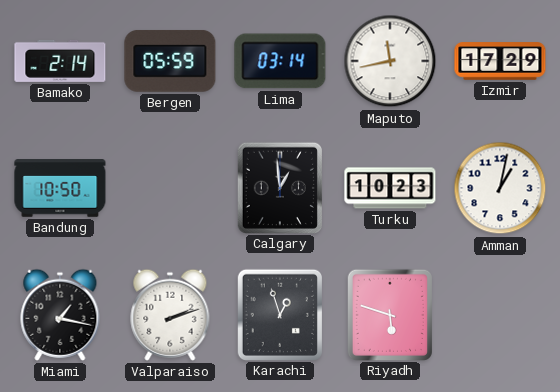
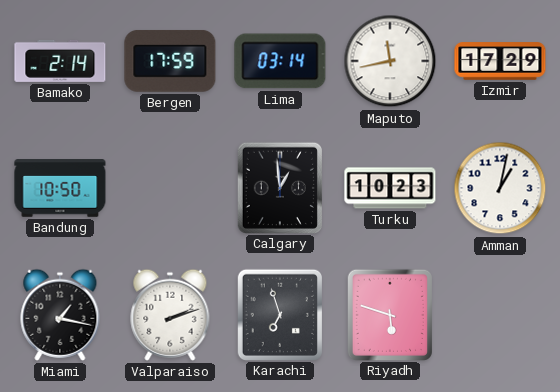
Bergen: 05:59 -> 17:59 (170, 61)
Karachi: 12:57 -> 6:57 (280, 314)
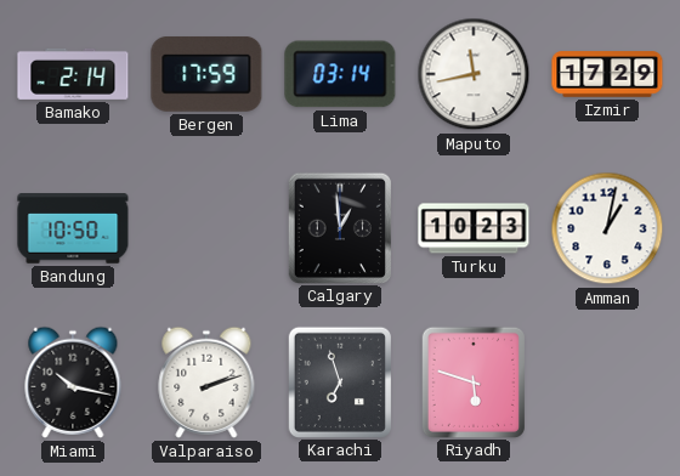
Miami: 1:17 -> 10:17 (73, 382)
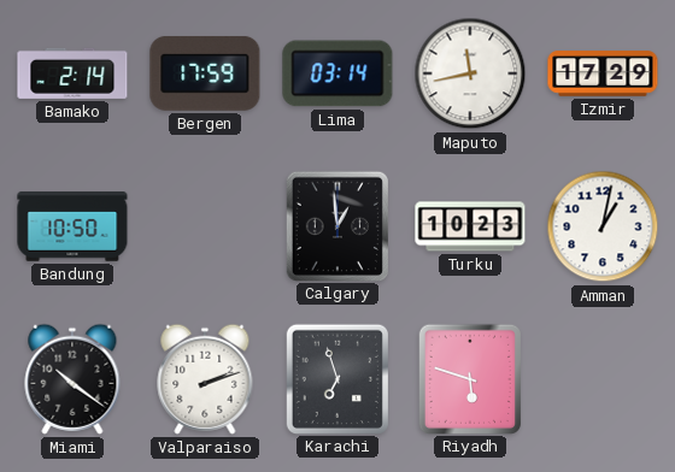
Miami: 10:17 -> 10:21 (72, 379)
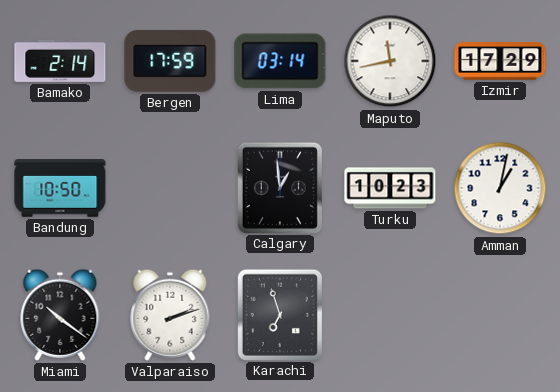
Riyadh: 5:48 -> none (470, 378)
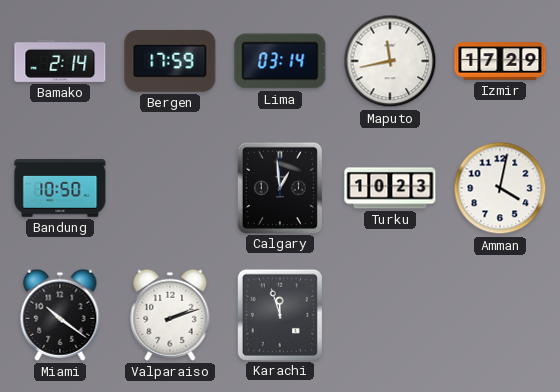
Amman: 1:02 -> 4:02 (500, 188)
Karachi: 6:57 -> 11:57 (280, 314)
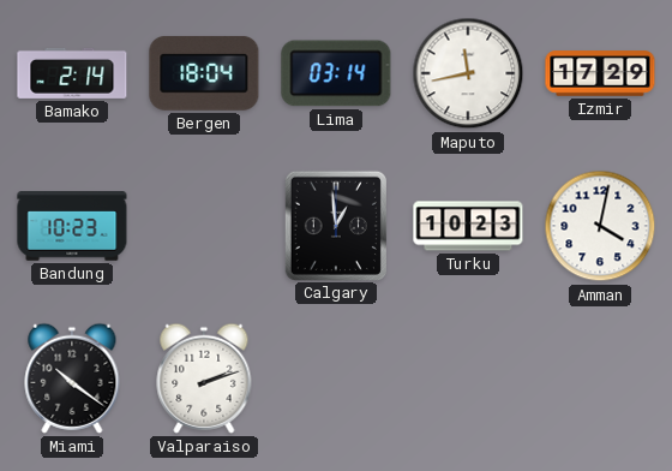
Bergen: 17:59 -> 18:04 (204, 73)
Bandung: 10:50 -> 10:23 (72, 226)
Karachi: 11:57 -> none (280, 314)
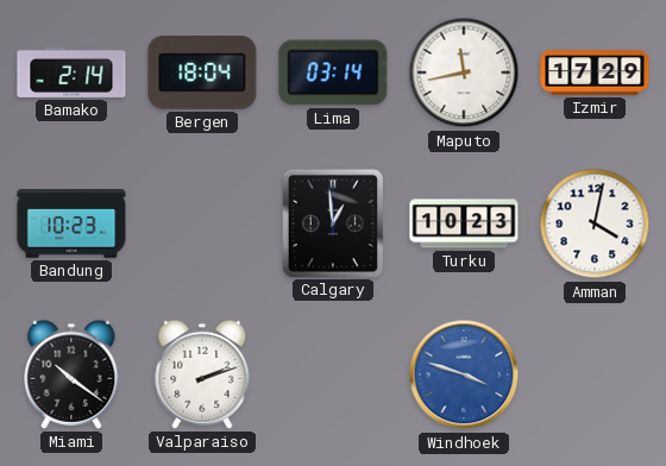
Windhoek: none -> 3:48 (464, 374)
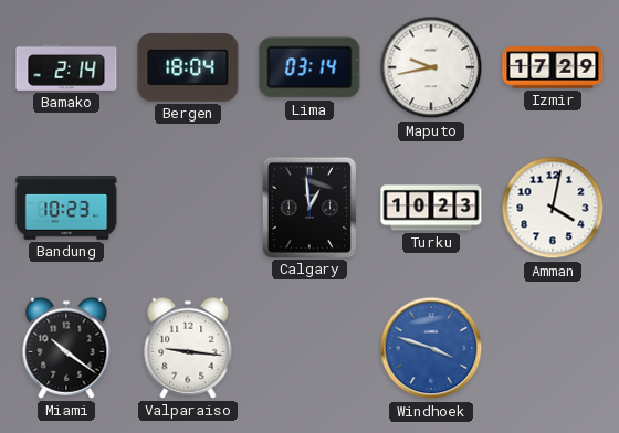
Maputo: 11:43 -> 9:43 (431, 67)
Valparaiso: 2:12 -> 9:16 (188, 348)
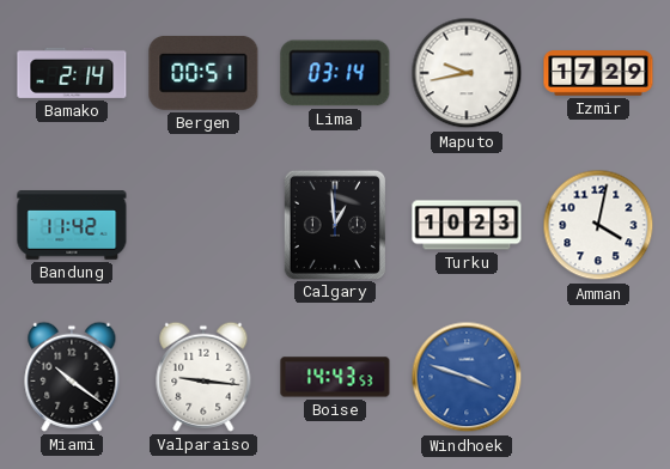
Bergen: 18:04 -> 00:51 (203, 73)
Bandung: 10:23 -> 11:42 (72, 225)
Boise: none -> 14:43 (335, 377)
